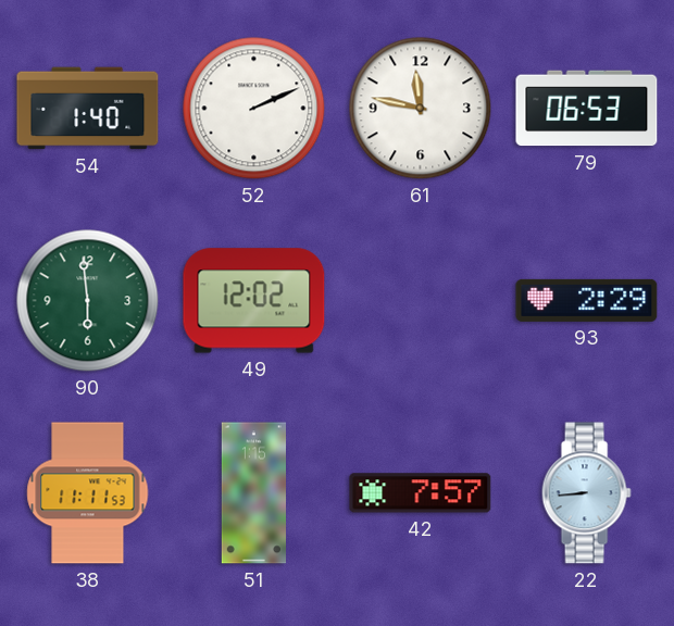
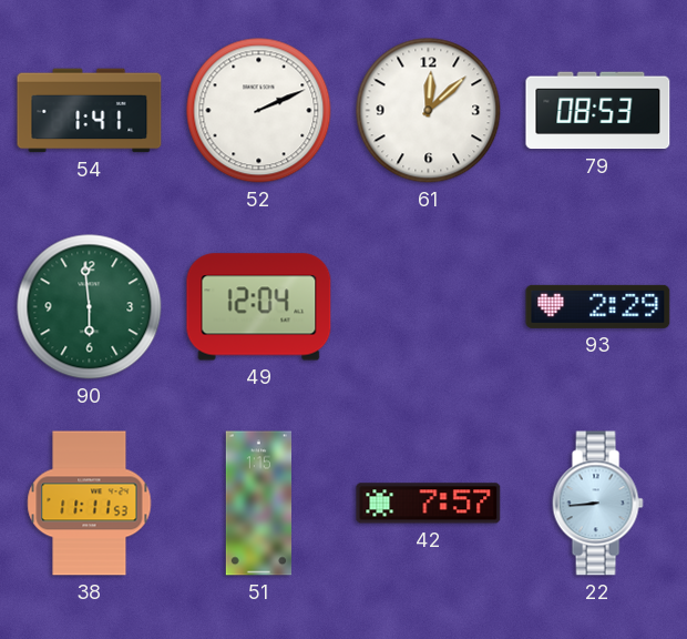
54: 1:40 -> 1:41 (90, 111)
61: 11:47 -> 12:08 (429, 111)
79: 06:53 -> 08:53 (598, 111)
49: 12:02 -> 12:04 (259, 307)
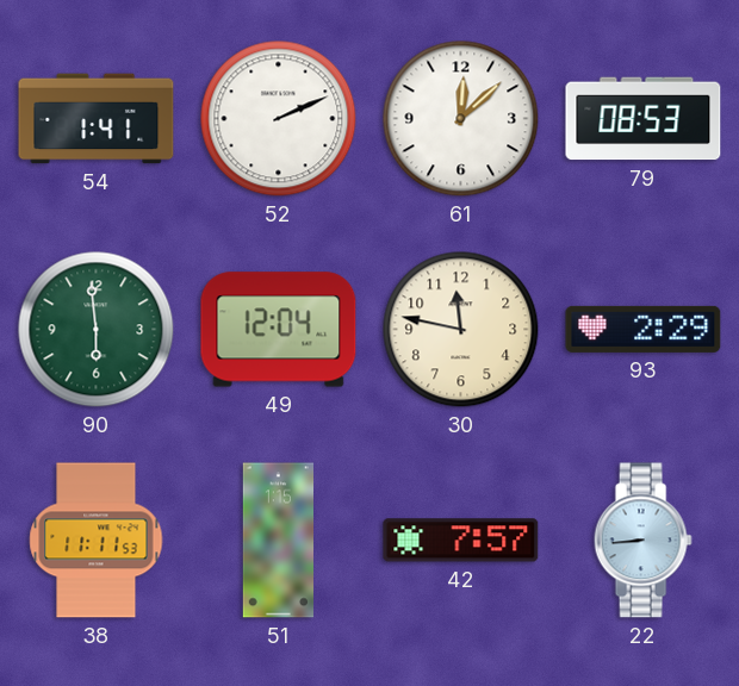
30: none -> 11:47 (461, 330)
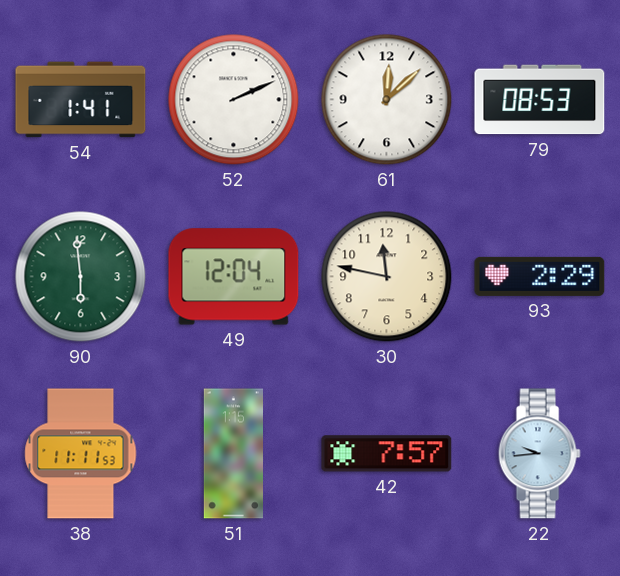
22: 8:44 -> 9:44 (539, 454)
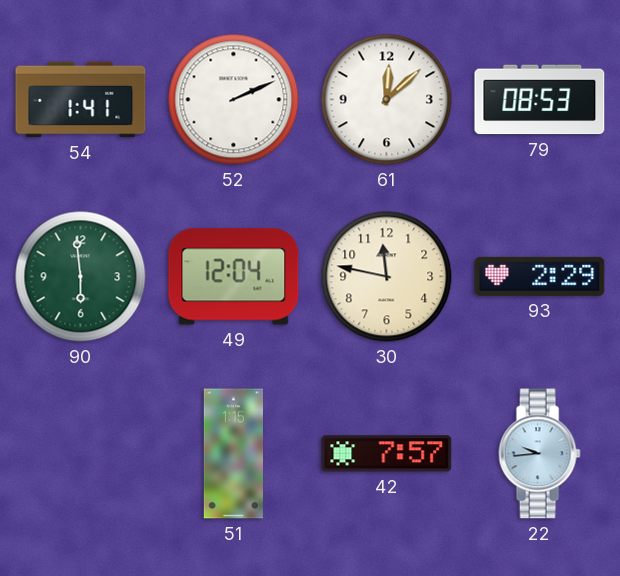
38: 11:11 -> none (81, 454)
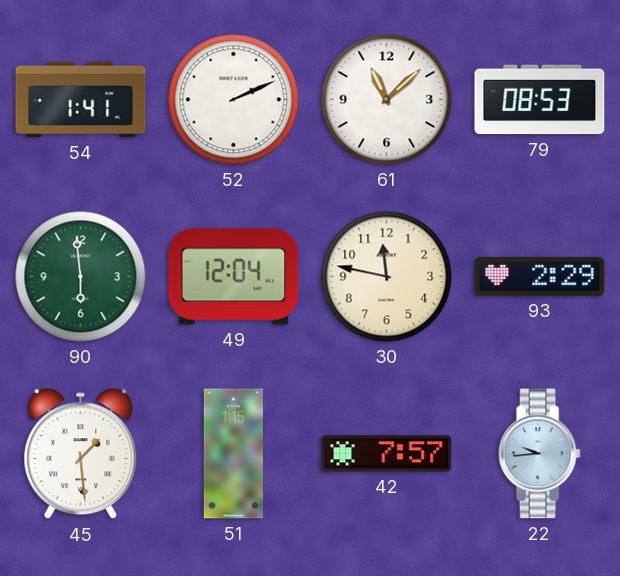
61: 12:08 -> 11:08 (387, 100)
45: none -> 1:29 (81, 454)
